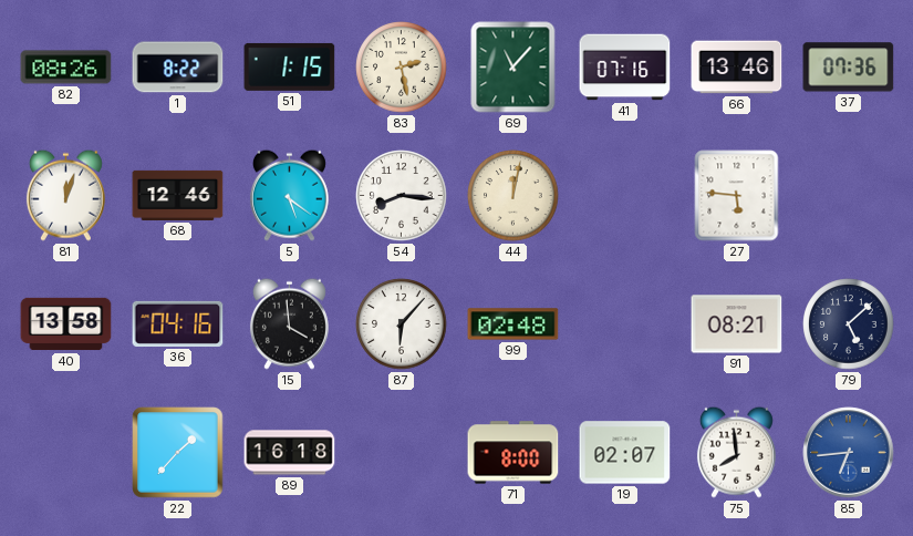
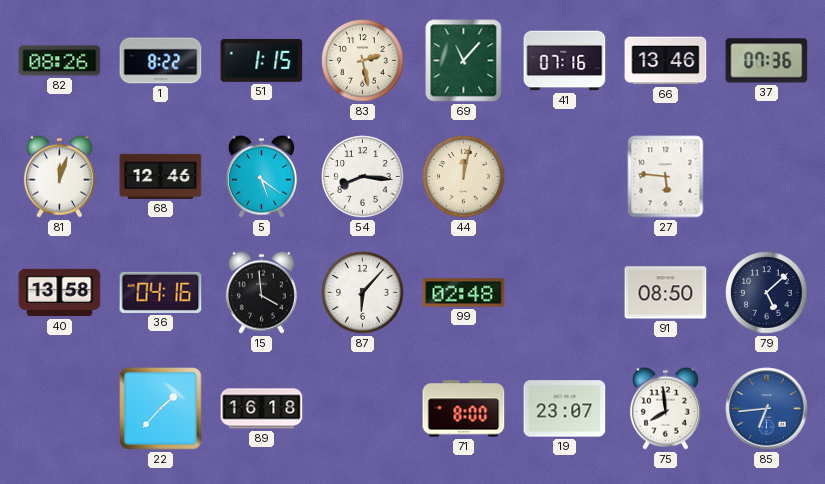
91: 08:21 -> 08:50 (666, 293)
19: 02:07 -> 23:07 (565, 409)
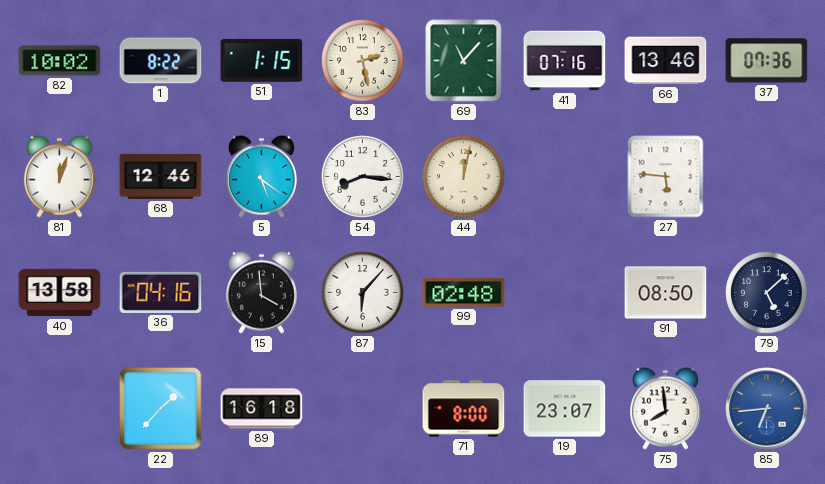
82: 08:26 -> 10:02 (60, 61)
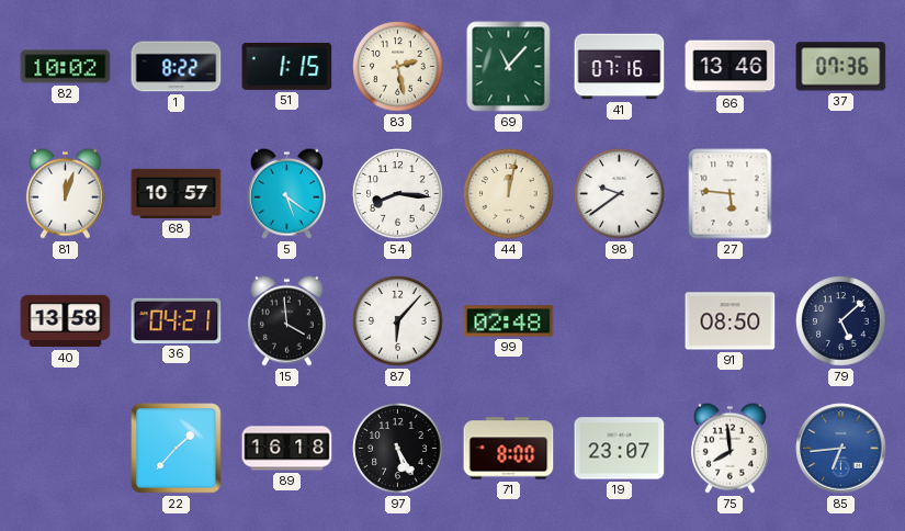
68: 12:46 -> 10:57 (177, 193)
98: none -> 9:39 (620, 194)
36: 04:16 -> 04:21 (177, 320)
97: none -> 5:25 (398, 449)
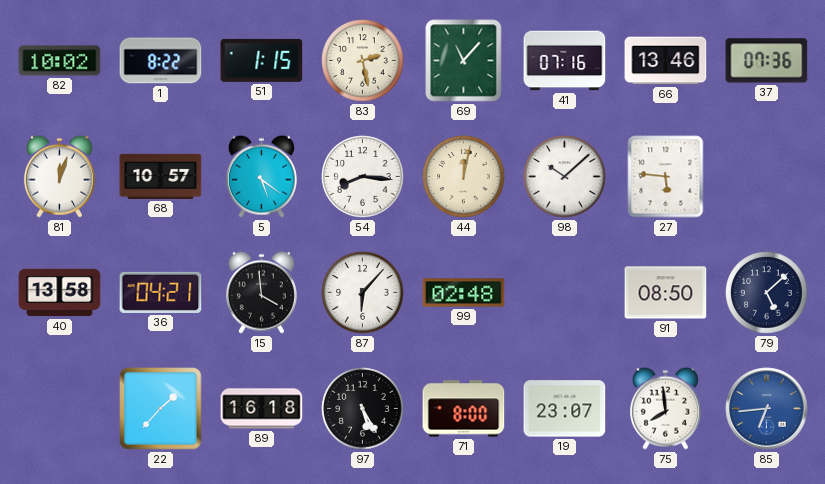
98: 9:39 -> 10:08 (565, 177)
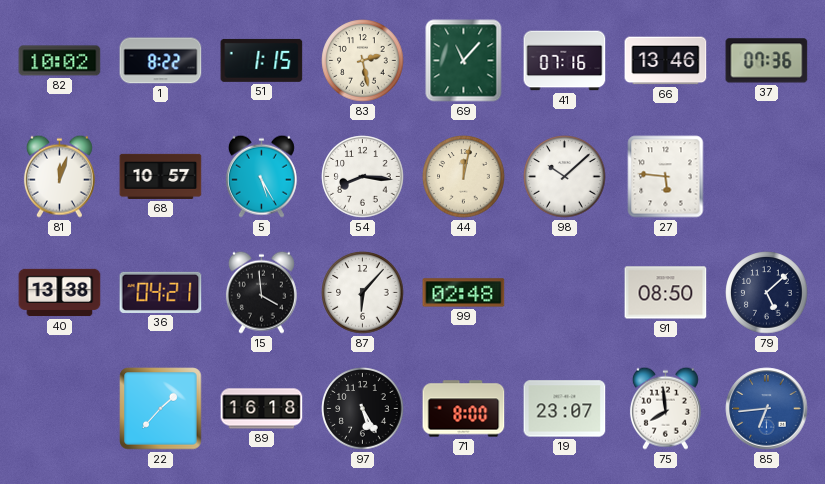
5: 5:21 -> 5:25 (261, 176)
40: 13:58 -> 13:38 (60, 293)
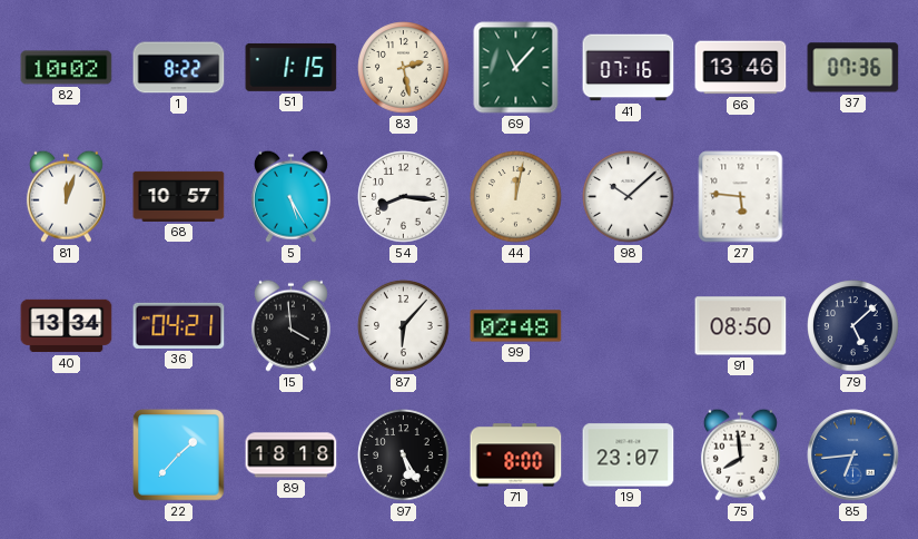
40: 13:38 -> 13:34 (67, 326)
89: 16:18 -> 18:18 (292, 455)
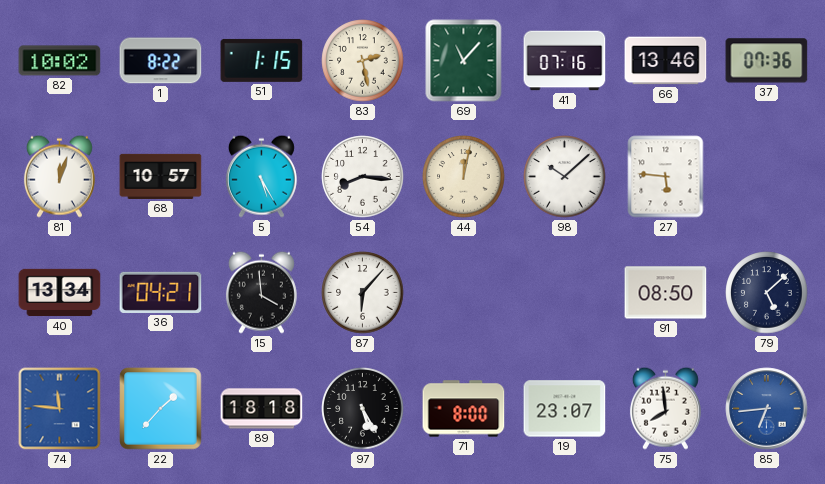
99: 02:48 -> none (516, 326)
74: none -> 11:46 (60, 409)
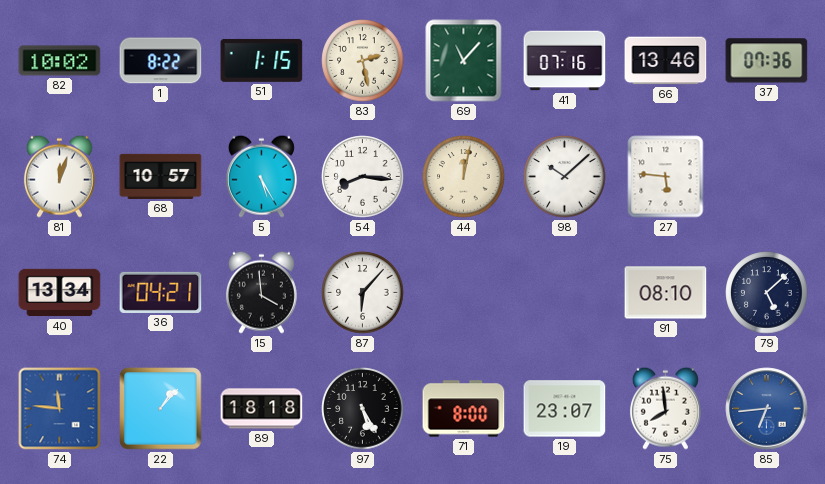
91: 08:50 -> 08:10 (666, 293)
22: 1:37 -> 1:07 (161, 409)
